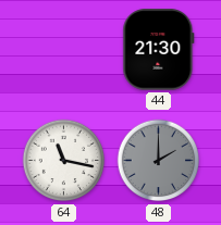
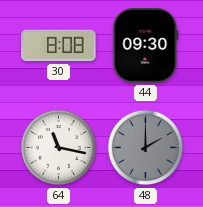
30: none -> 8:08 (59, 46)
44: 21:30 -> 09:30 (146, 46)
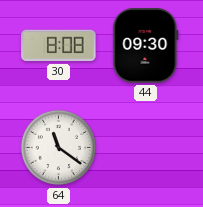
64: 11:17 -> 11:21 (59, 148)
48: 2:00 -> none (146, 148)
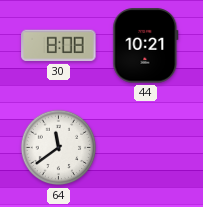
44: 09:30 -> 10:21 (146, 46)
64: 11:21 -> 11:39 (59, 148)
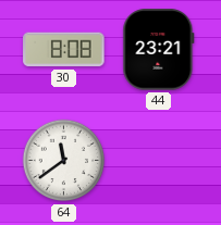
44: 10:21 -> 23:21 (159, 50)
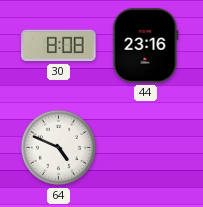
44: 23:21 -> 23:16 (146, 46)
64: 11:39 -> 4:49 (59, 148)
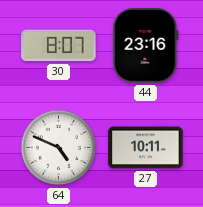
30: 8:08 -> 8:07 (59, 46)
27: none -> 10:11 (146, 148)
